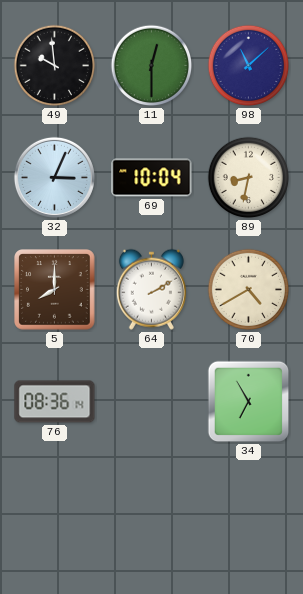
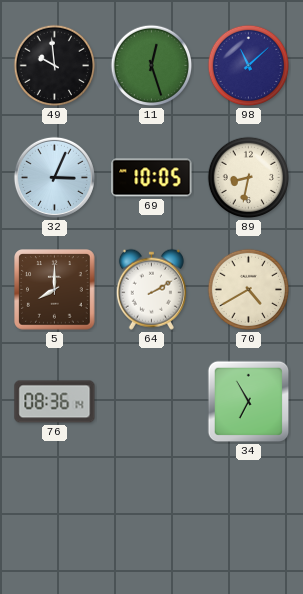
11: 12:30 -> 12:27 (152, 66)
69: 10:04 -> 10:05 (152, 178)
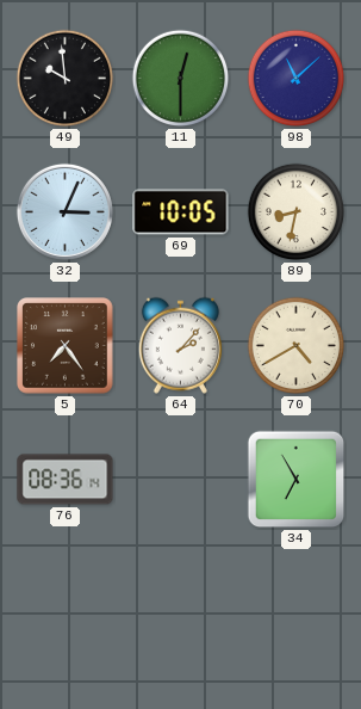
11: 12:27 -> 12:30 (181, 79)
5: 8:00 -> 7:24 (66, 346)
64: 2:10 -> 2:07 (180, 345)
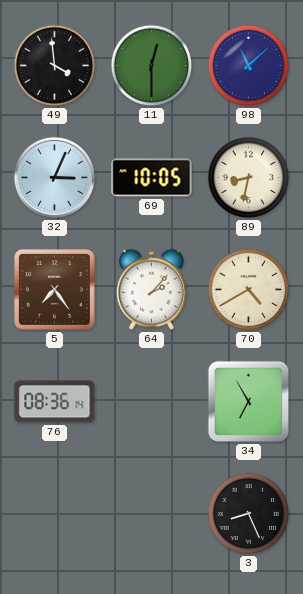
49: 9:59 -> 3:59 (55, 66)
3: none -> 8:26 (249, 514)
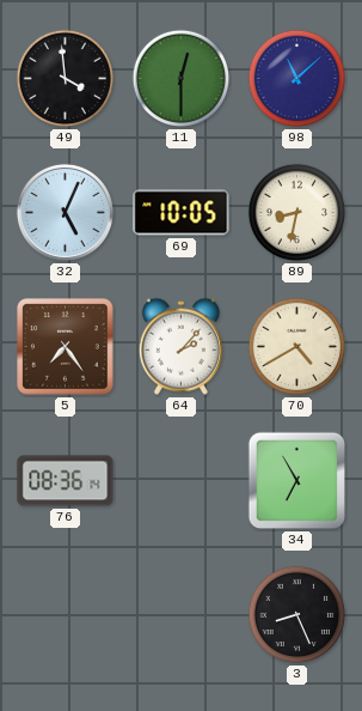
32: 3:04 -> 5:04 (65, 212)
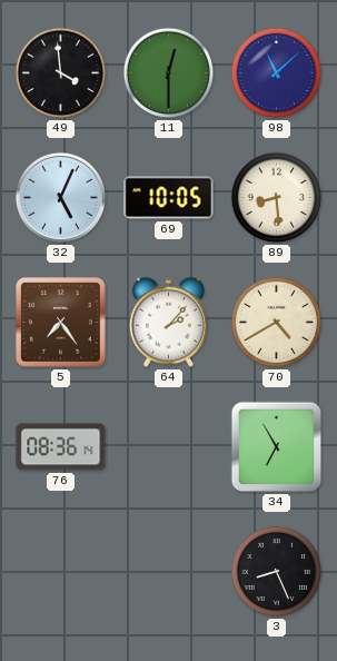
89: 8:32 -> 8:29 (277, 198)
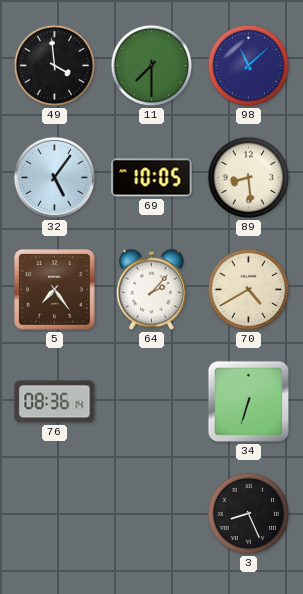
11: 12:30 -> 7:30 (152, 66)
32: 5:04 -> 5:06 (54, 177)
34: 6:55 -> 6:33 (249, 402)
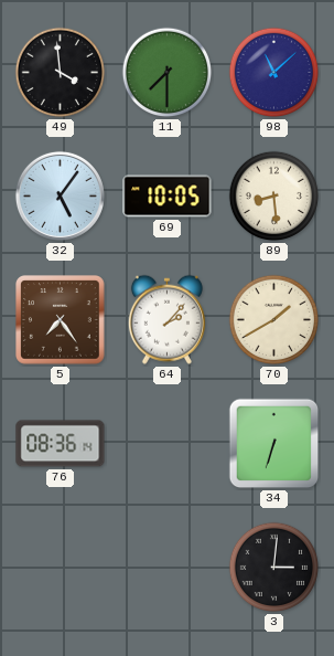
70: 4:40 -> 1:40 (274, 320)
3: 8:26 -> 3:01 (274, 568)
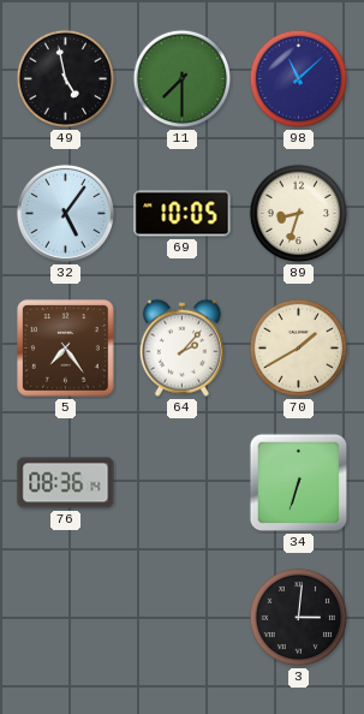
49: 3:59 -> 4:58 (66, 79)
89: 8:29 -> 8:33 (299, 214)
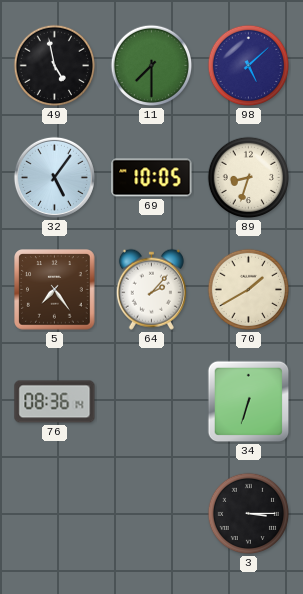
98: 11:08 -> 5:08 (249, 66)
3: 3:01 -> 3:15 (249, 514)
